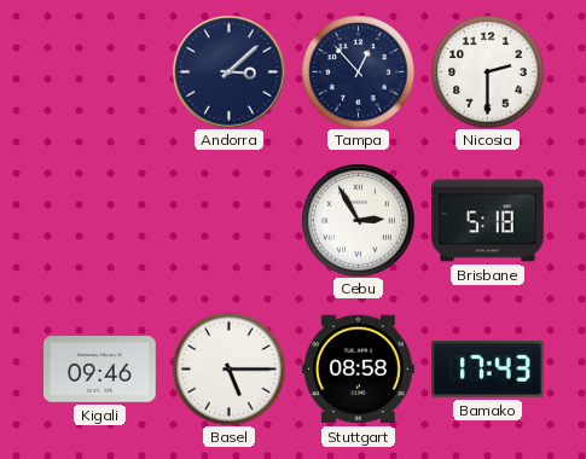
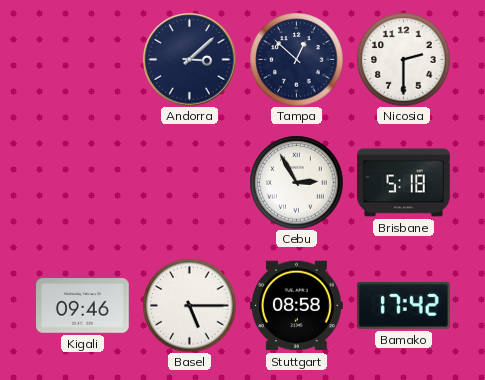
Tampa: 12:53 -> 12:52 (296, 59)
Bamako: 17:43 -> 17:42 (403, 306)
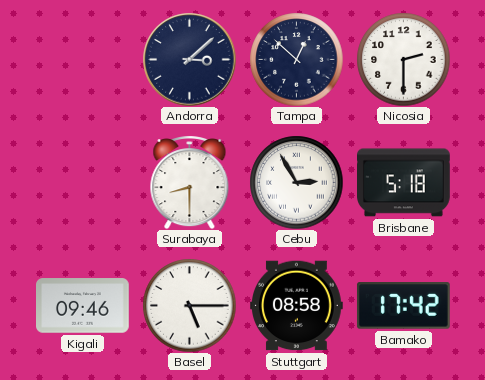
Surabaya: none -> 8:30 (190, 183)
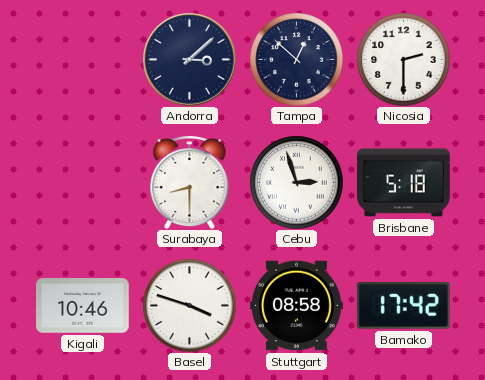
Cebu: 2:55 -> 2:57 (296, 182)
Kigali: 09:46 -> 10:46 (83, 306)
Basel: 5:15 -> 3:48 (189, 305)
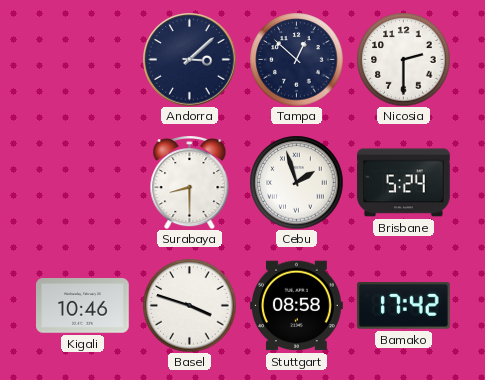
Cebu: 2:57 -> 1:57 (296, 182)
Brisbane: 5:18 -> 5:24 (404, 183)
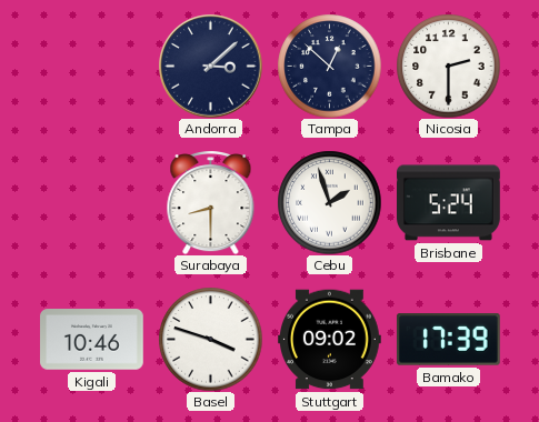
Stuttgart: 08:58 -> 09:02 (330, 340)
Bamako: 17:42 -> 17:39 (448, 340)
